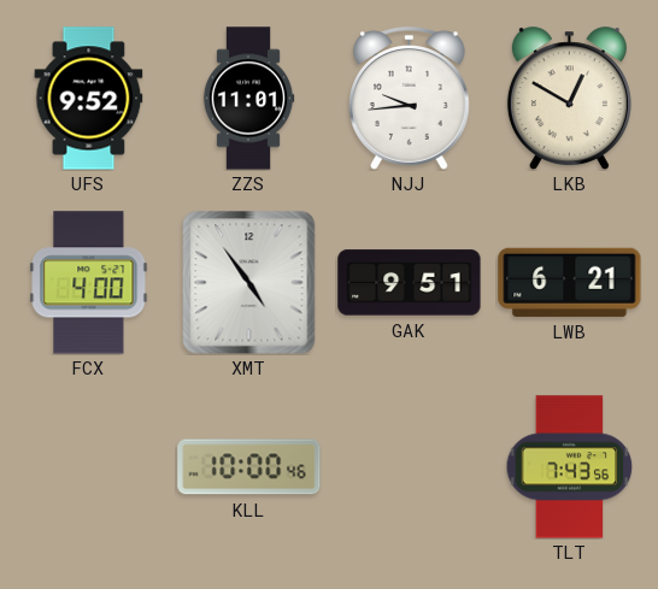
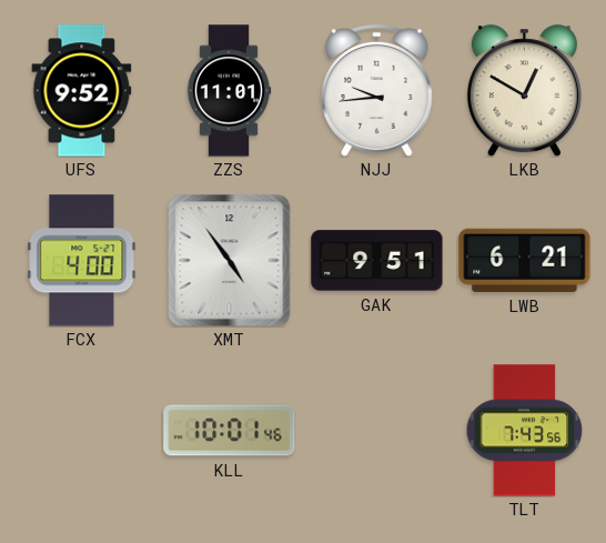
KLL: 10:00 -> 10:01 (230, 431)
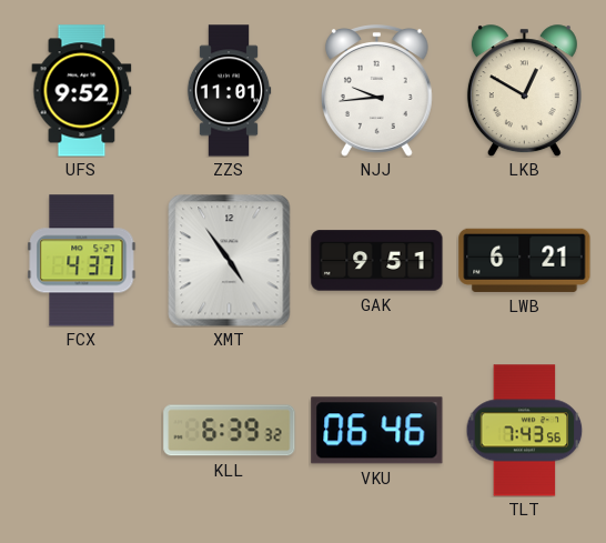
FCX: 4:00 -> 4:37 (82, 261)
KLL: 10:01 -> 6:39 (230, 431)
VKU: none -> 06:46 (377, 431)
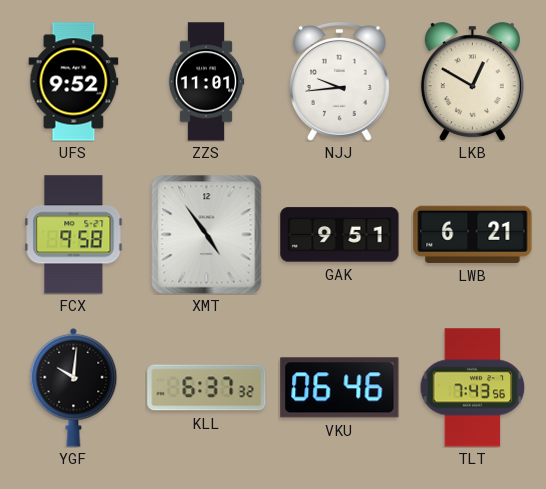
FCX: 4:37 -> 9:58 (74, 235)
YGF: none -> 10:01 (74, 387)
KLL: 6:39 -> 6:37 (207, 388)
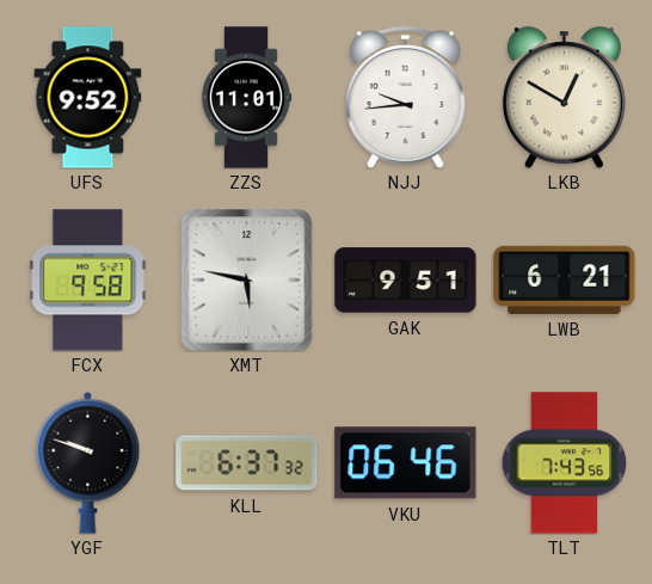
XMT: 4:54 -> 5:47 (247, 281)
YGF: 10:01 -> 9:48 (88, 462)
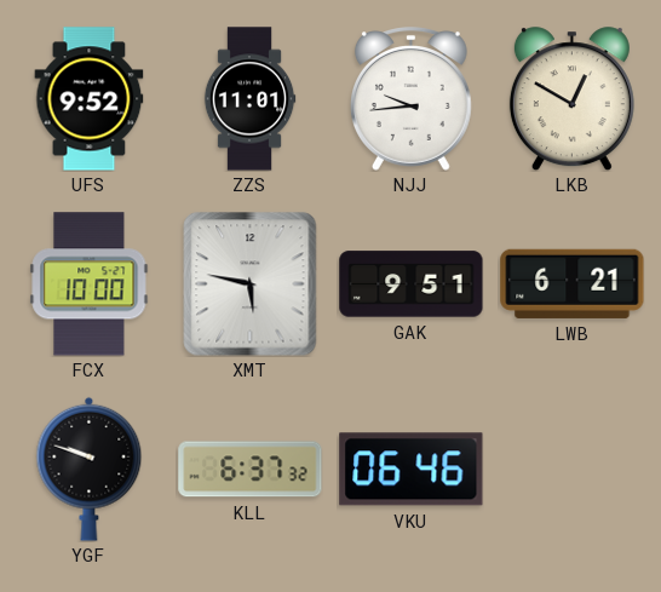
FCX: 9:58 -> 10:00 (90, 284)
TLT: 7:43 -> none (565, 463)
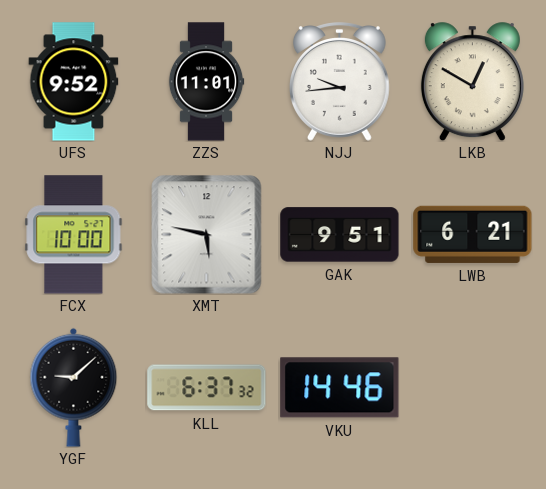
YGF: 9:48 -> 9:08 (74, 387)
VKU: 06:46 -> 14:46 (340, 388)
